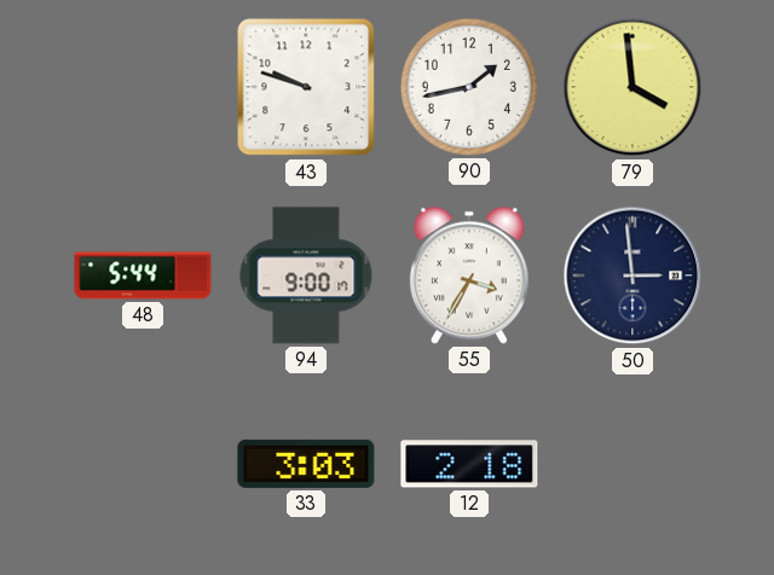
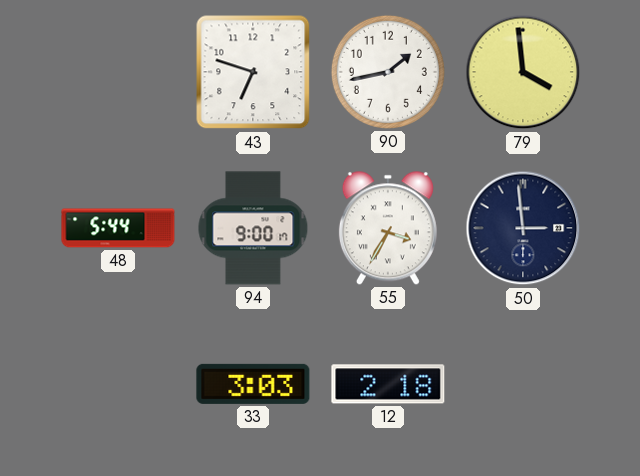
43: 9:48 -> 6:48 (253, 72)
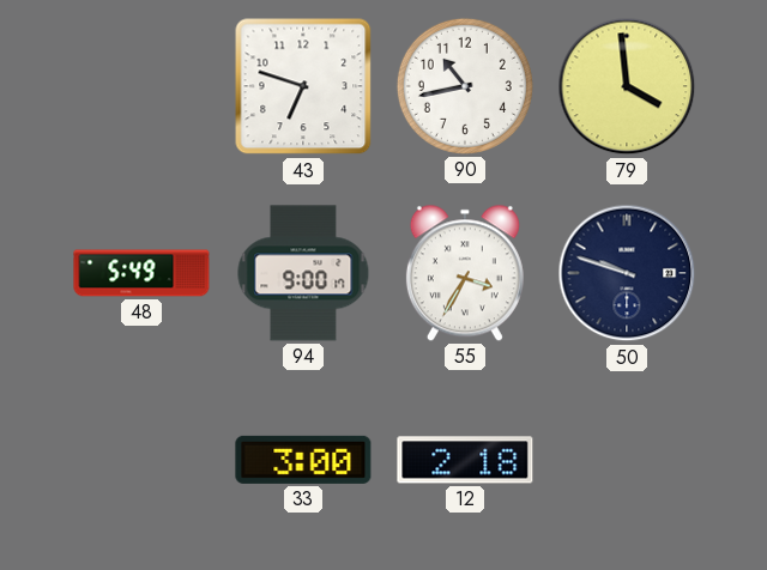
90: 1:43 -> 10:43 (465, 86)
48: 5:44 -> 5:49 (141, 273)
50: 2:59 -> 9:48 (627, 273)
33: 3:03 -> 3:00 (303, 460)
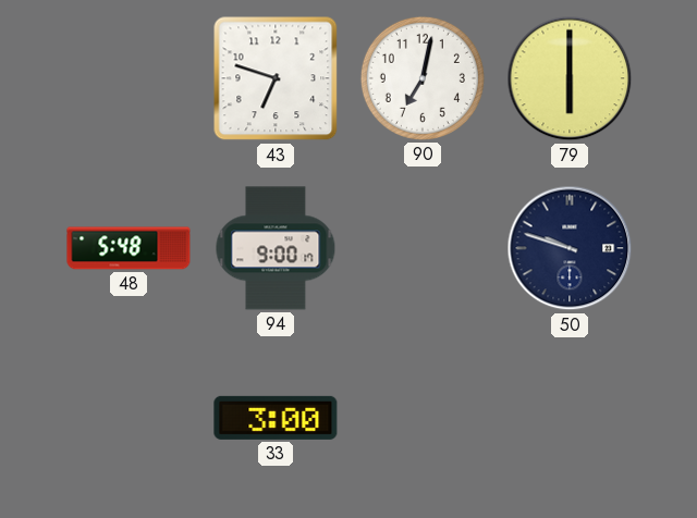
90: 10:43 -> 7:02 (423, 78)
79: 3:59 -> 6:00 (570, 78)
48: 5:49 -> 5:48 (129, 248)
55: 3:35 -> none (465, 273)
12: 2:18 -> none (465, 460)
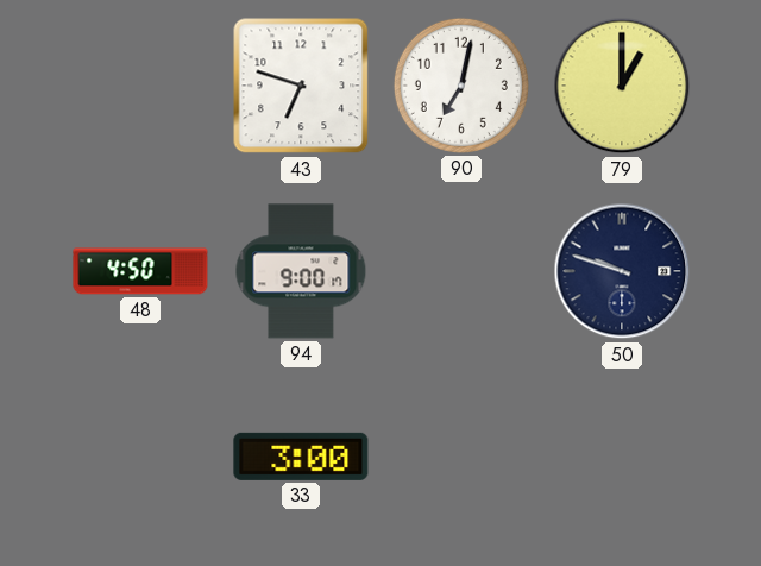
79: 6:00 -> 1:00 (622, 86)
48: 5:48 -> 4:50 (140, 271)
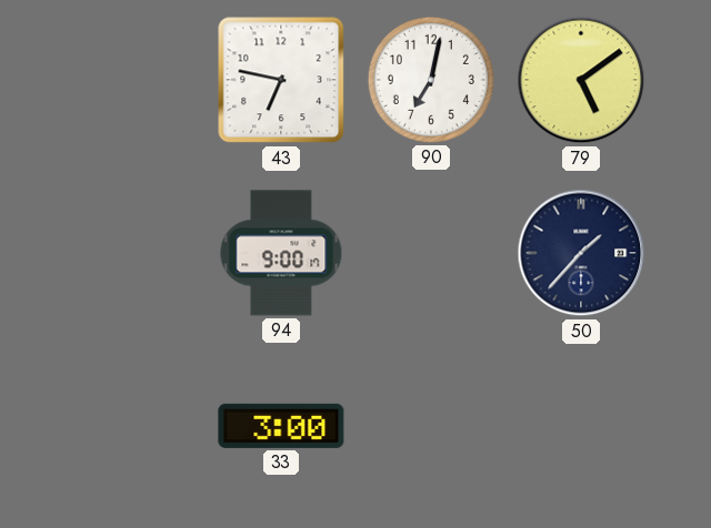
43: 6:48 -> 6:47 (281, 80)
79: 1:00 -> 5:09 (581, 80)
48: 4:50 -> none (140, 271)
50: 9:48 -> 1:37 (581, 253)
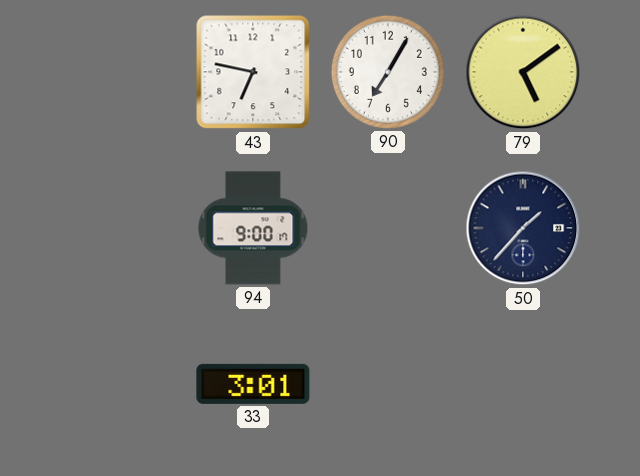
90: 7:02 -> 7:05 (388, 72)
33: 3:00 -> 3:01 (253, 384)
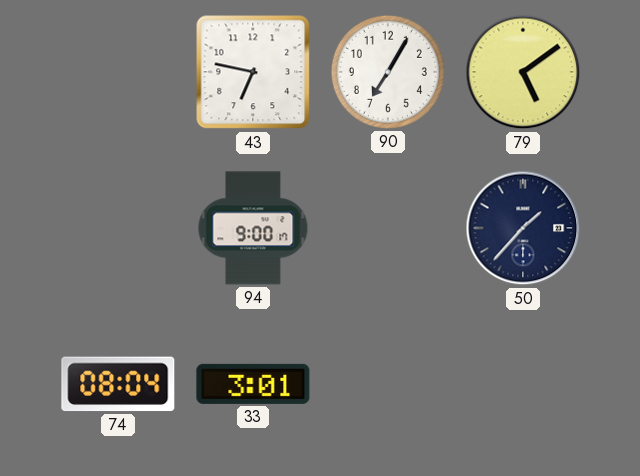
74: none -> 08:04 (118, 384)
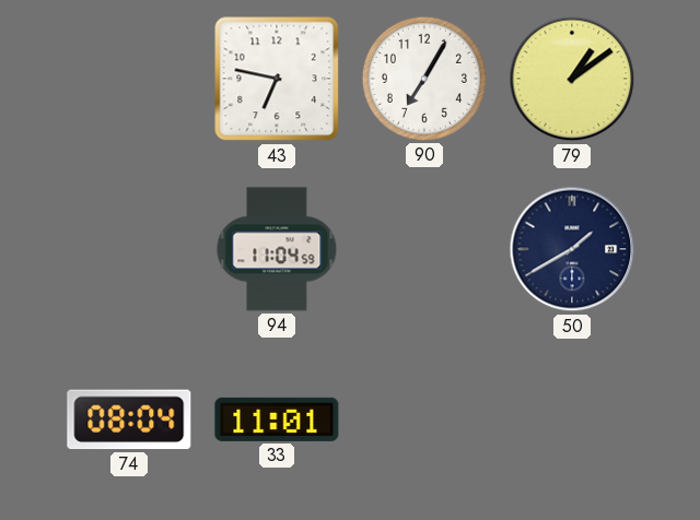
79: 5:09 -> 1:09 (572, 79)
94: 9:00 -> 11:04 (277, 249)
50: 1:37 -> 1:40 (572, 249)
33: 3:01 -> 11:01 (277, 419)
